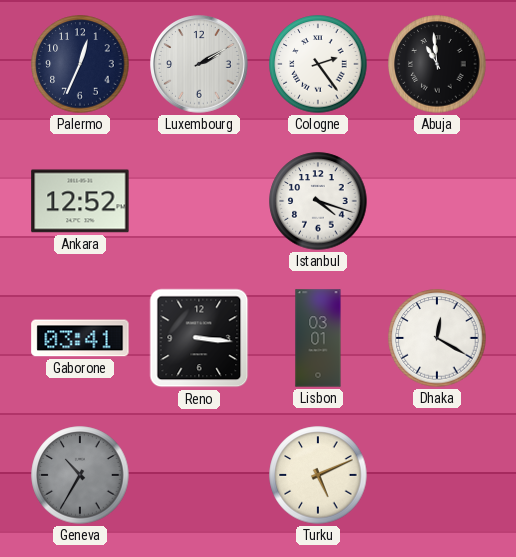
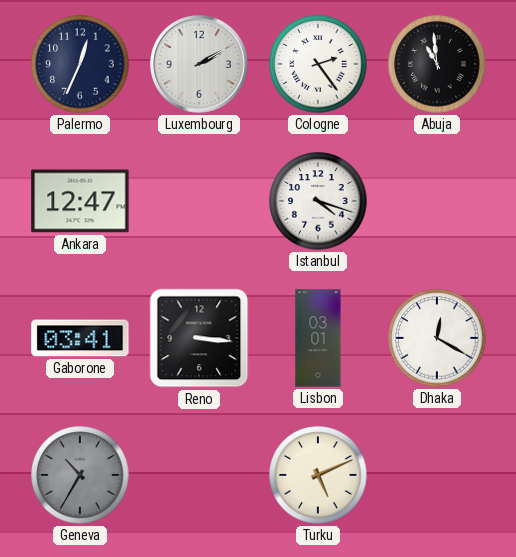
Ankara: 12:52 -> 12:47 (80, 201)
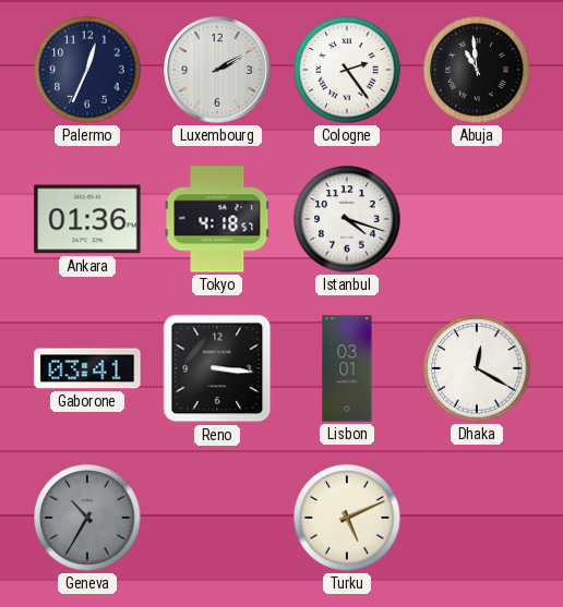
Ankara: 12:47 -> 01:36 (87, 219)
Tokyo: none -> 4:18 (217, 219)
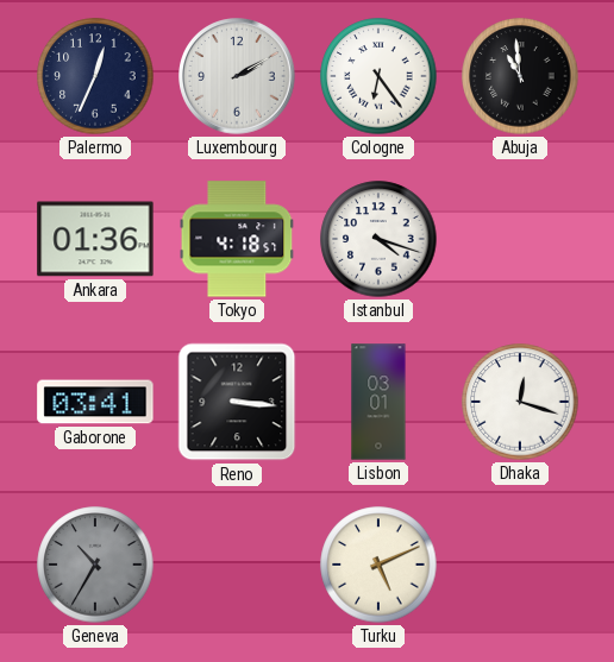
Cologne: 2:24 -> 6:24 (378, 76)
Dhaka: 12:20 -> 12:18 (520, 402)
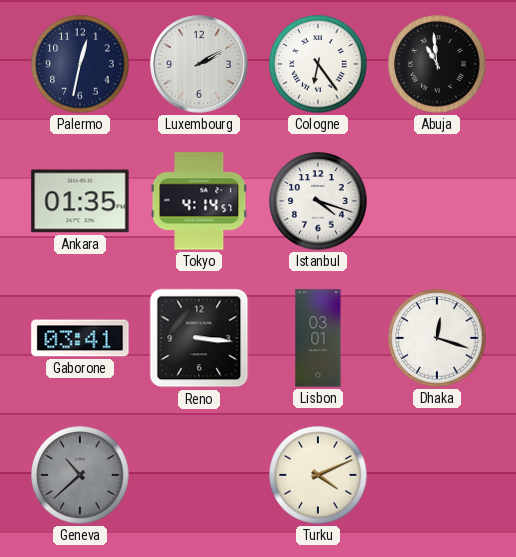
Palermo: 12:34 -> 12:32 (80, 64)
Ankara: 01:36 -> 01:35 (80, 201)
Tokyo: 4:18 -> 4:14 (199, 201)
Geneva: 10:35 -> 10:38 (80, 475)
Turku: 5:11 -> 4:11 (318, 475)
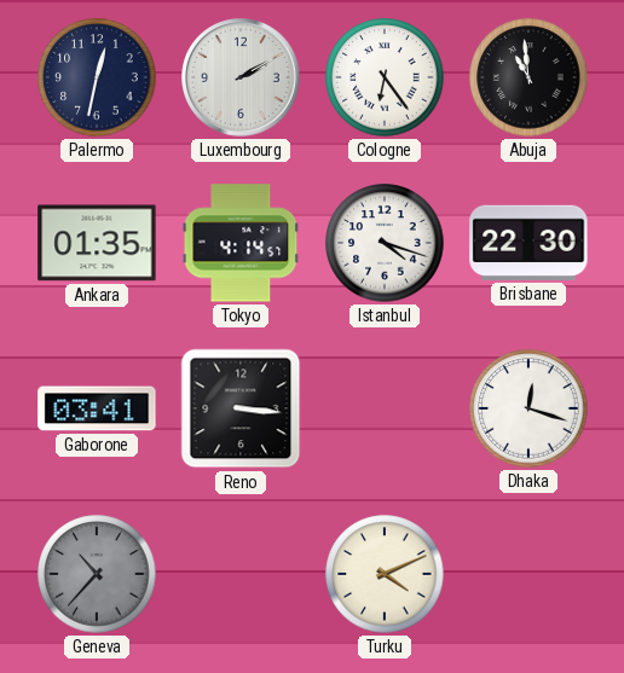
Brisbane: none -> 22:30 (528, 243)
Lisbon: 03:01 -> none (318, 338)
Geneva: 10:38 -> 10:37 (97, 574)
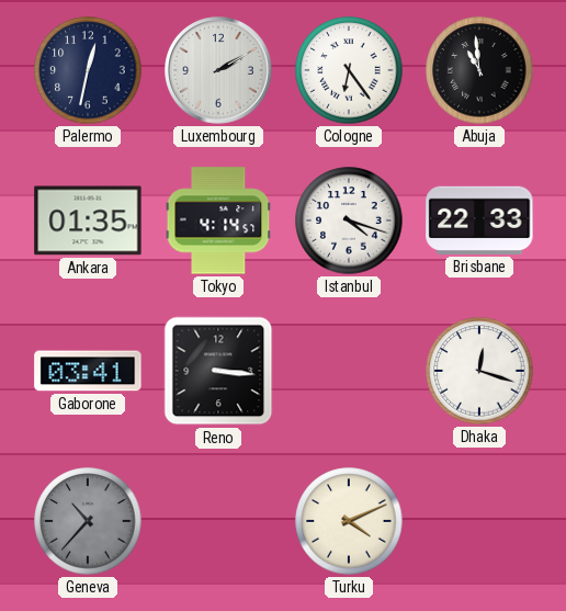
Brisbane: 22:30 -> 22:33 (479, 220)
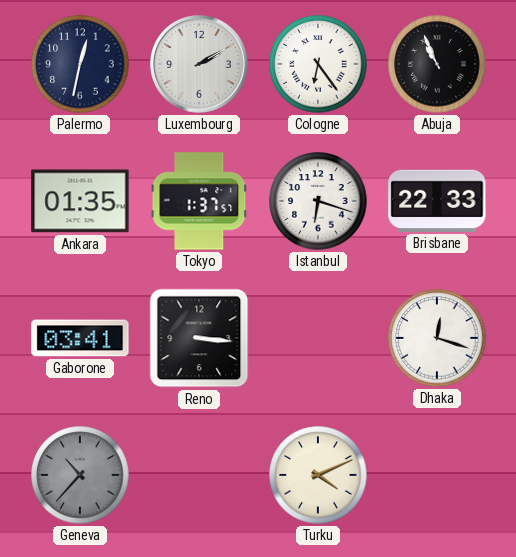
Abuja: 10:59 -> 10:56 (437, 64)
Tokyo: 4:14 -> 1:37 (199, 201)
Istanbul: 4:18 -> 6:18 (318, 201)
